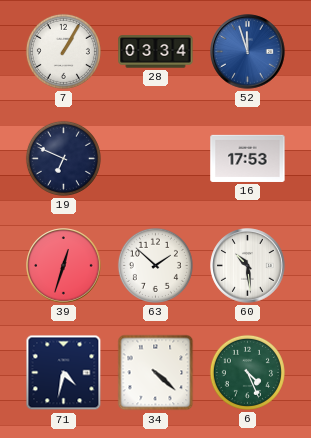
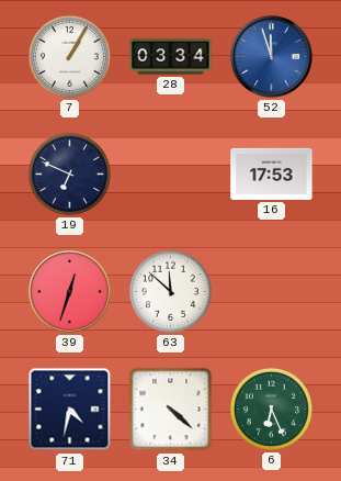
63: 1:52 -> 11:52 (170, 291)
60: 10:29 -> none (248, 266)
6: 4:26 -> 6:26 (271, 409)
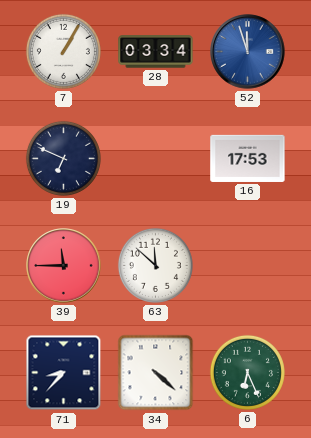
39: 12:33 -> 11:45 (64, 266)
71: 4:32 -> 8:37 (64, 373)
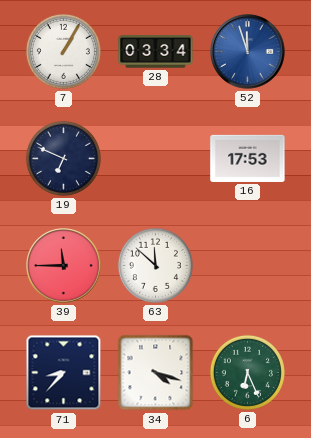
34: 4:22 -> 4:18 (156, 373)
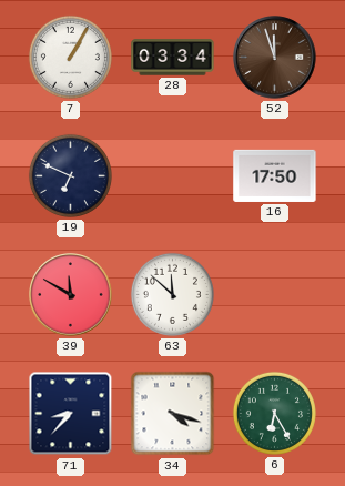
52 dial: blue -> brown (275, 58)
16: 17:53 -> 17:50 (275, 175)
39: 11:45 -> 11:50 (71, 295)
6: 6:26 -> 6:25 (274, 413)
